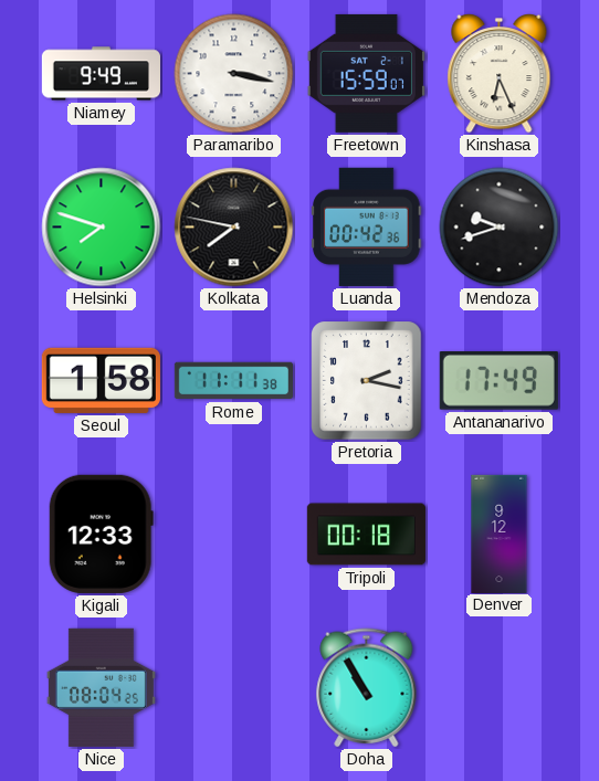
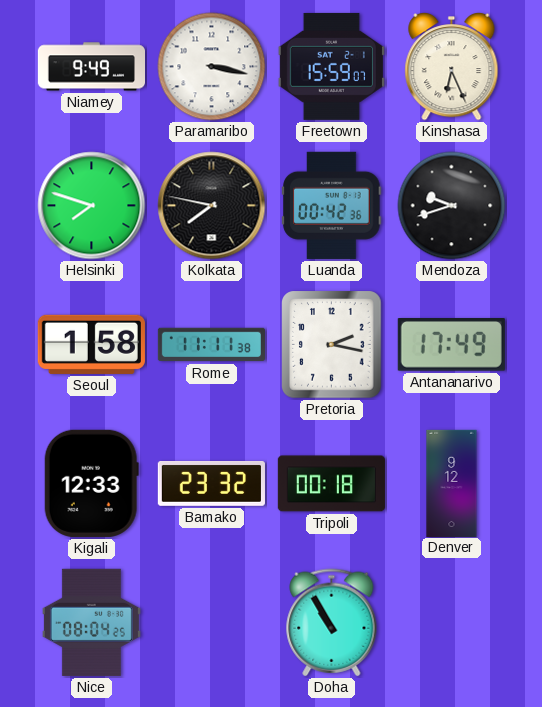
Bamako: none -> 23:32 (211, 483)
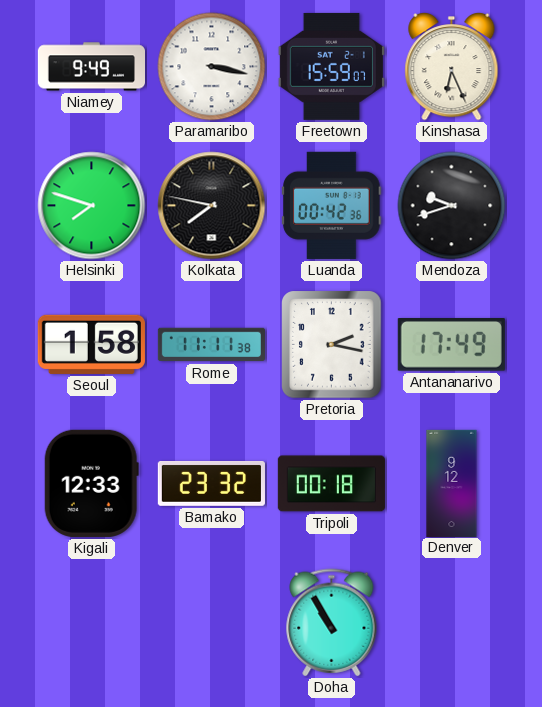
Nice: 08:04 -> none (91, 622)
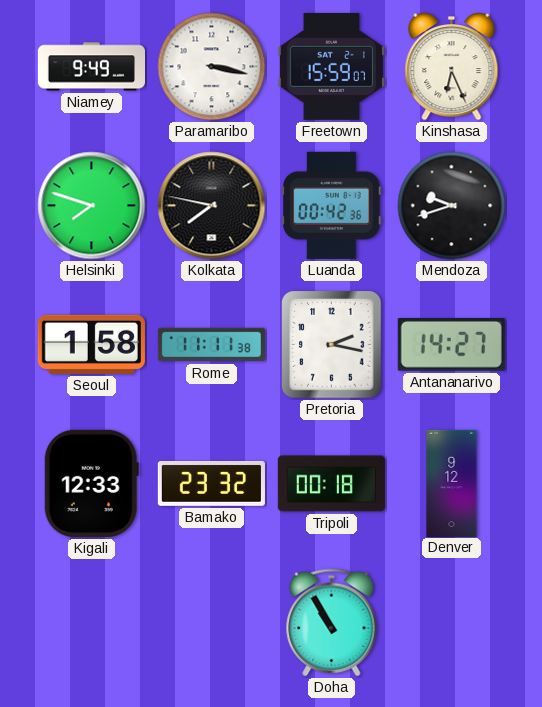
Antananarivo: 17:49 -> 14:27 (451, 345)
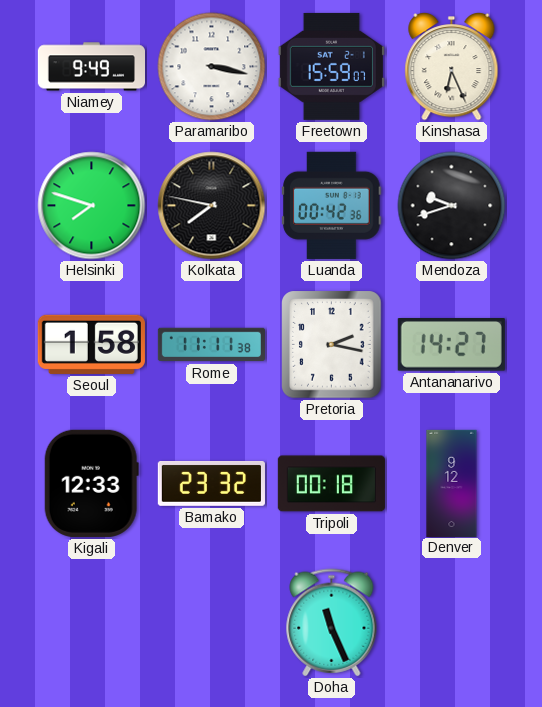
Doha: 10:55 -> 11:26 (332, 623)
